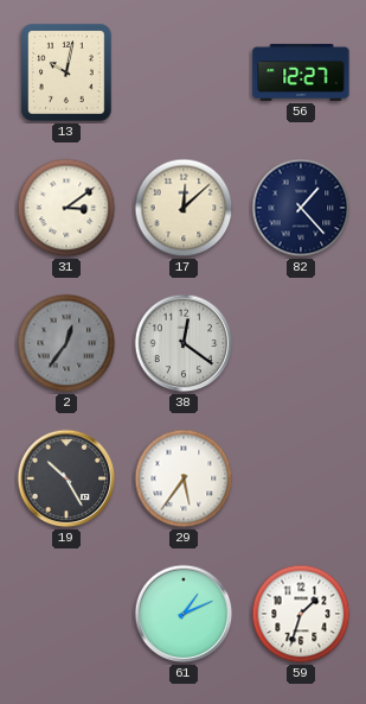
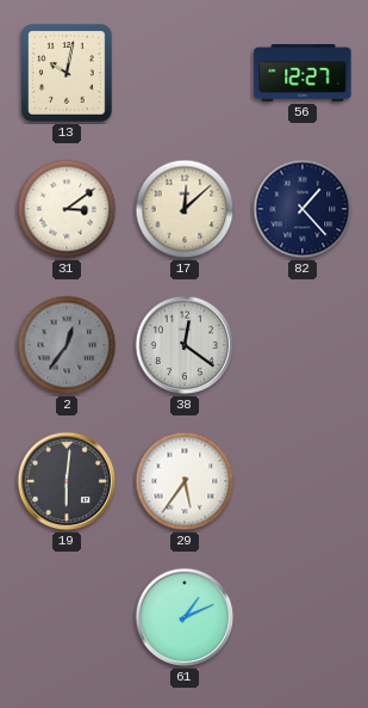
19: 10:25 -> 6:01 (67, 481)
59: 1:33 -> none (301, 614)
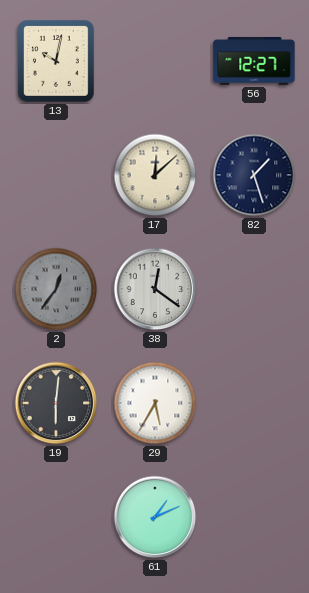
31: 3:09 -> none (67, 209)
82: 1:23 -> 1:27 (254, 175)
29: 5:36 -> 5:35 (155, 403)
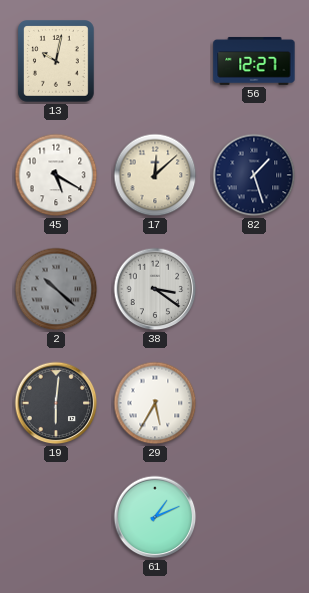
45: none -> 5:20 (56, 175)
2: 12:36 -> 10:22 (56, 289)
38: 12:21 -> 3:21 (155, 289)
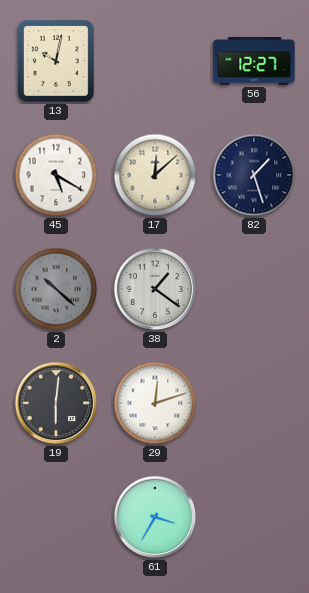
38: 3:21 -> 1:21 (155, 289)
29: 5:35 -> 12:12 (155, 403)
61: 1:11 -> 3:35 (155, 517)
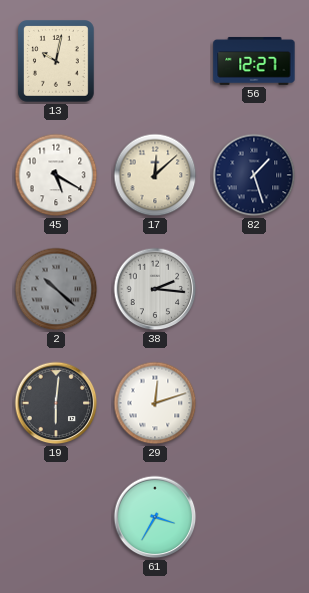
38: 1:21 -> 2:16 (155, 289)
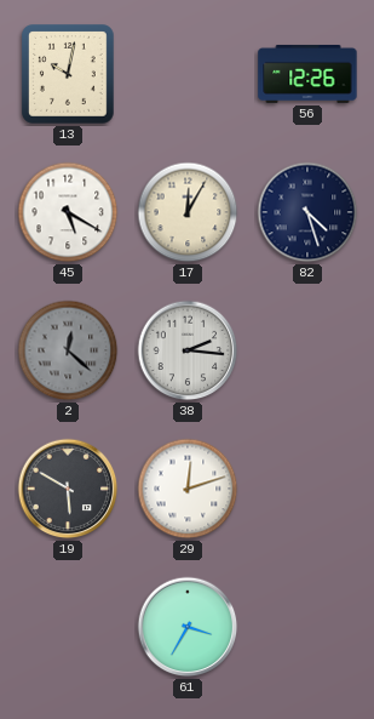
56: 12:27 -> 12:26 (307, 74)
17: 12:08 -> 12:05 (188, 212)
82: 1:27 -> 4:27 (307, 212)
2: 10:22 -> 12:22 (68, 350)
19: 6:01 -> 5:50 (68, 489)
